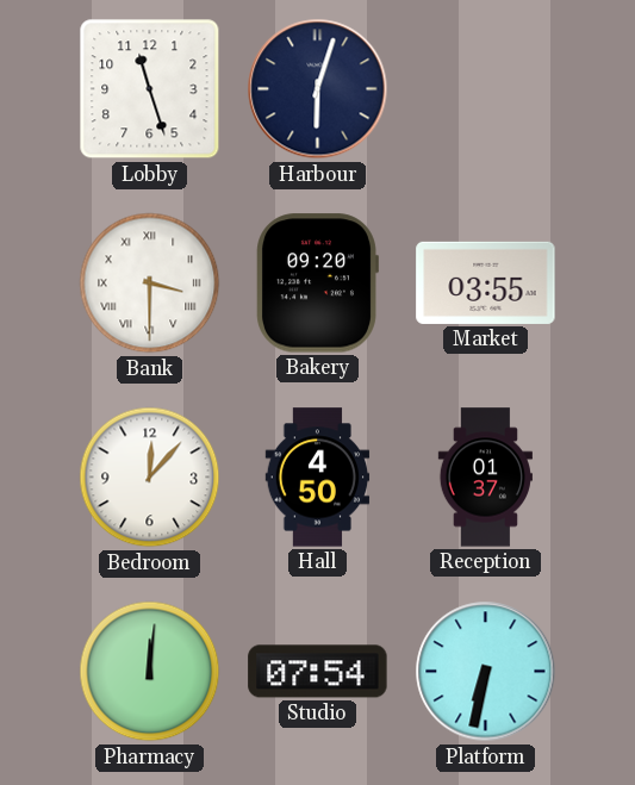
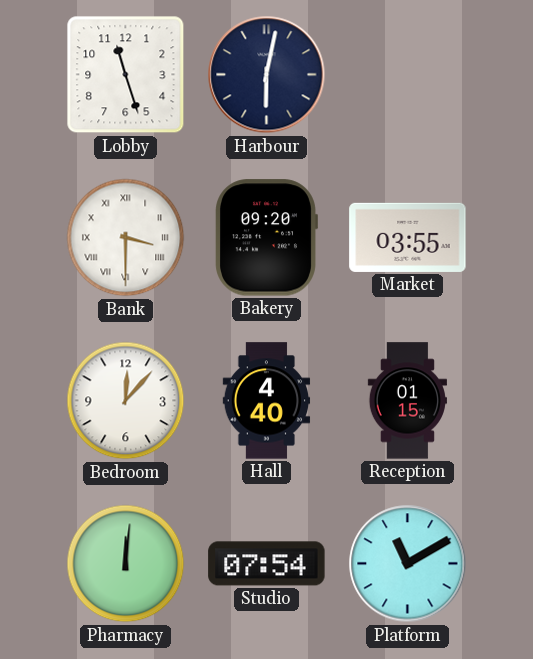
Harbour: 6:03 -> 6:02 (267, 75)
Hall: 4:50 -> 4:40 (267, 401)
Reception: 01:37 -> 01:15 (407, 401)
Platform: 6:32 -> 11:10 (408, 564)
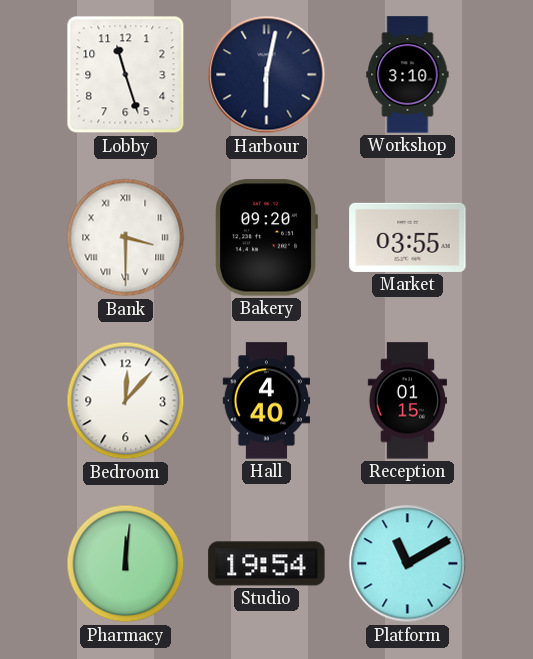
Workshop: none -> 3:10 (408, 75)
Studio: 07:54 -> 19:54 (267, 564)
